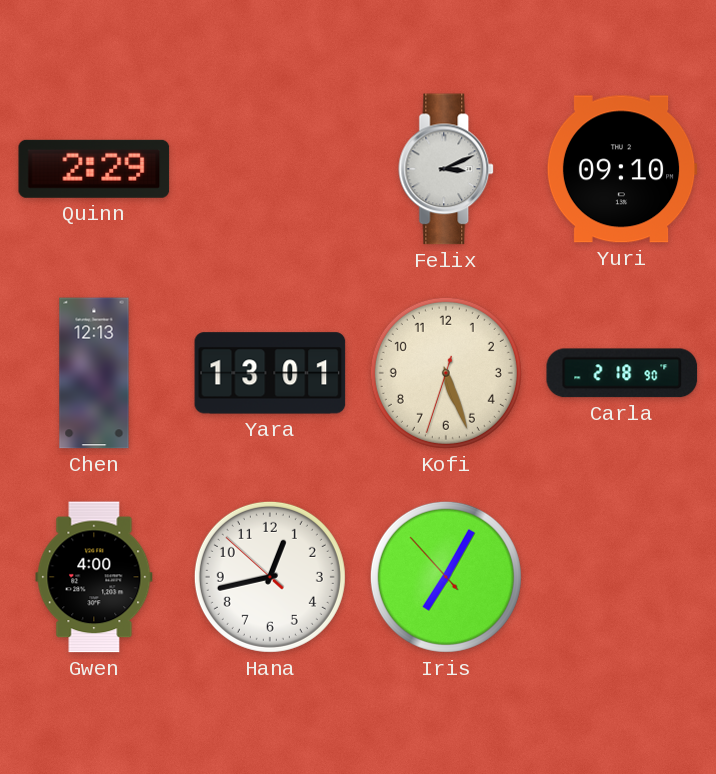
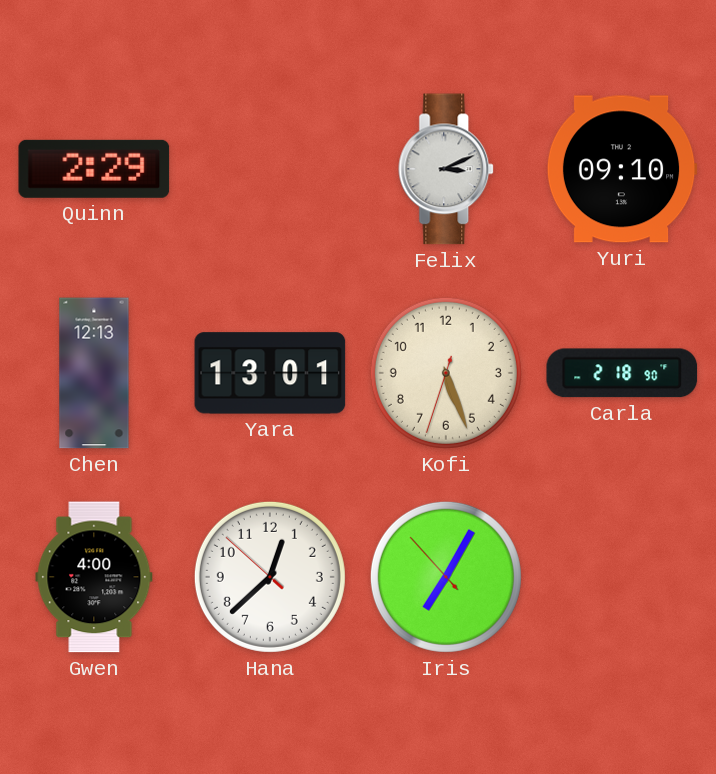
Hana: 12:42 -> 12:37 (270, 577)
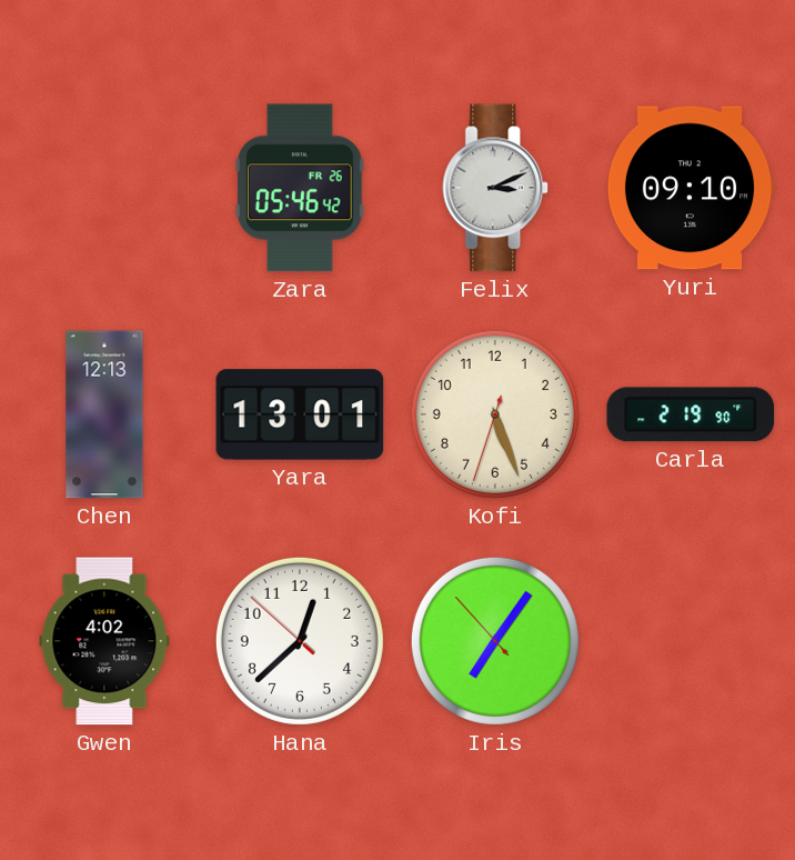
Quinn: 2:29 -> none (94, 169)
Zara: none -> 05:46 (301, 188)
Carla: 2:18 -> 2:19 (691, 414)
Gwen: 4:00 -> 4:02 (104, 641)
Iris: 7:04 -> 7:05 (495, 641)
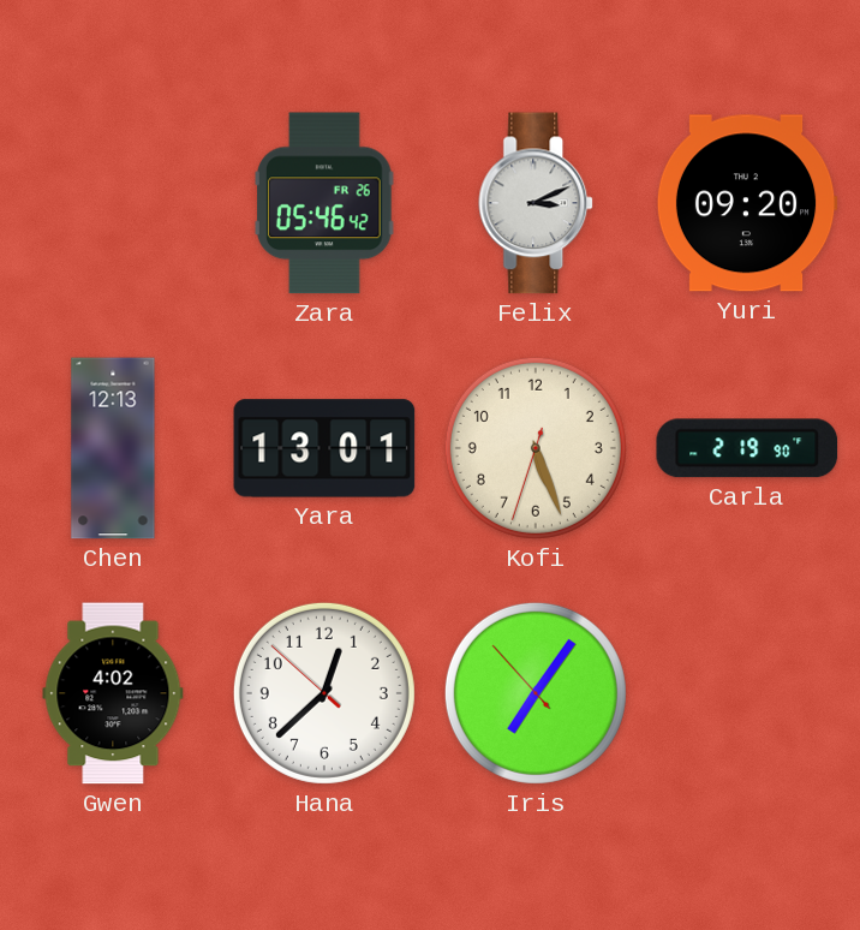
Yuri: 09:10 -> 09:20 (747, 203)
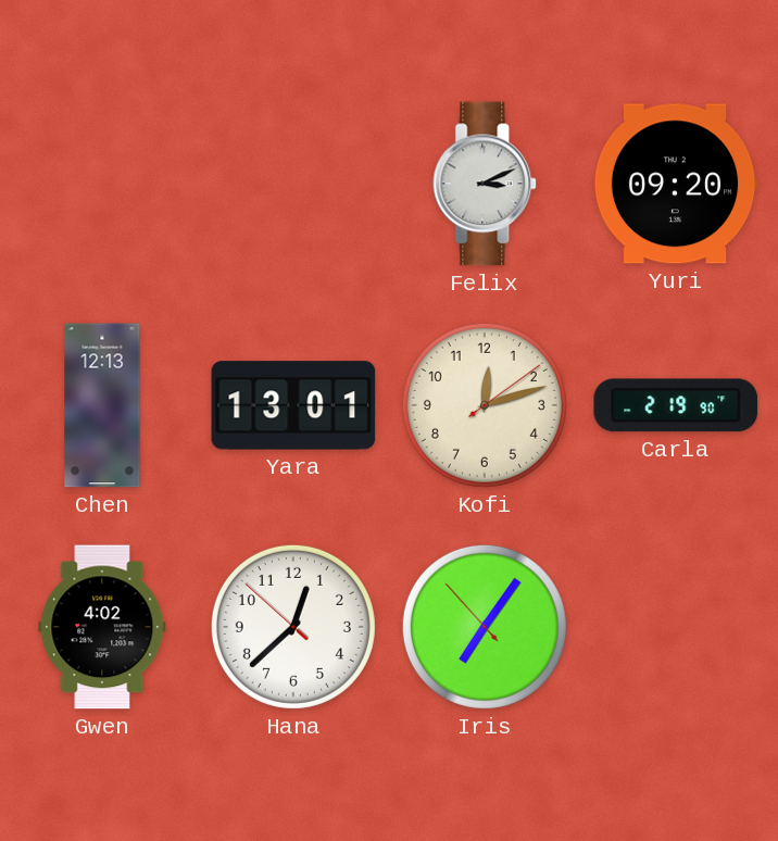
Zara: 05:46 -> none (326, 203)
Kofi: 5:26 -> 12:12 (485, 405)
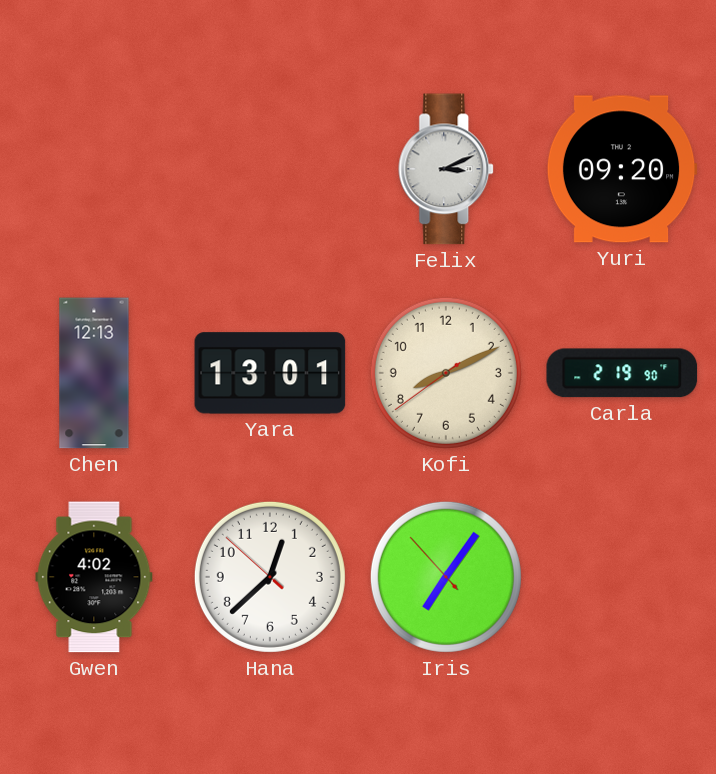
Kofi: 12:12 -> 8:10 (446, 373)
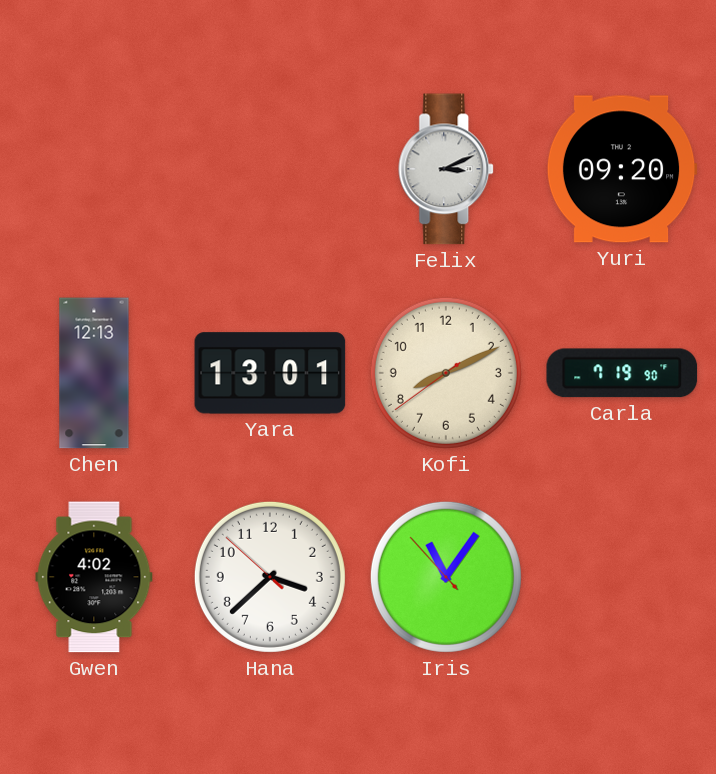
Carla: 2:19 -> 7:19 (622, 373)
Hana: 12:37 -> 3:37 (270, 577)
Iris: 7:05 -> 11:05 (446, 577)
